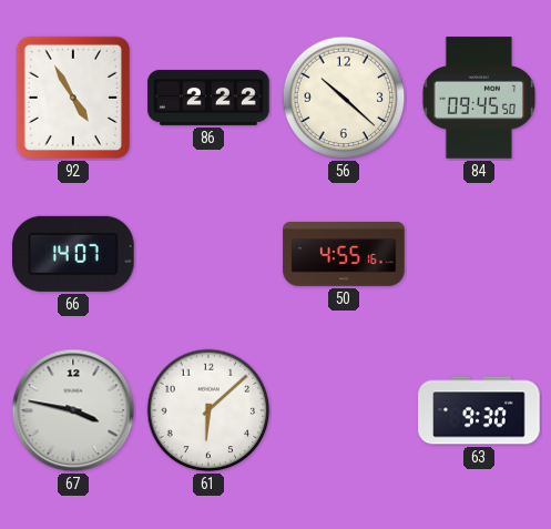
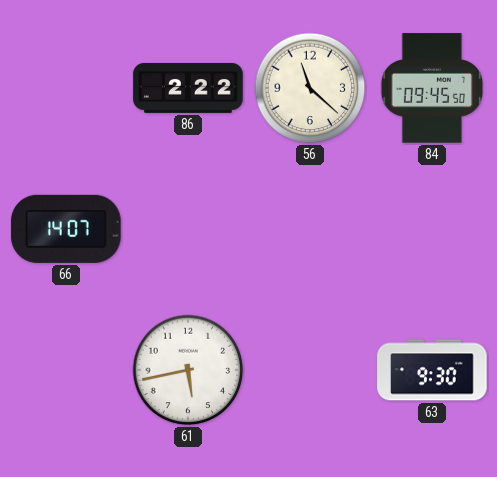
92: 4:55 -> none (73, 98)
56: 10:22 -> 11:22 (310, 88)
50: 4:55 -> none (344, 254)
67: 3:47 -> none (73, 410)
61: 6:08 -> 5:43 (188, 370)
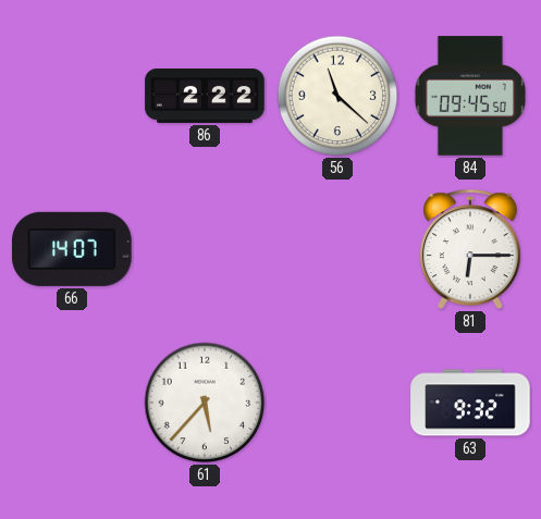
81: none -> 6:15 (471, 249)
61: 5:43 -> 5:37 (205, 403)
63: 9:30 -> 9:32 (470, 403)
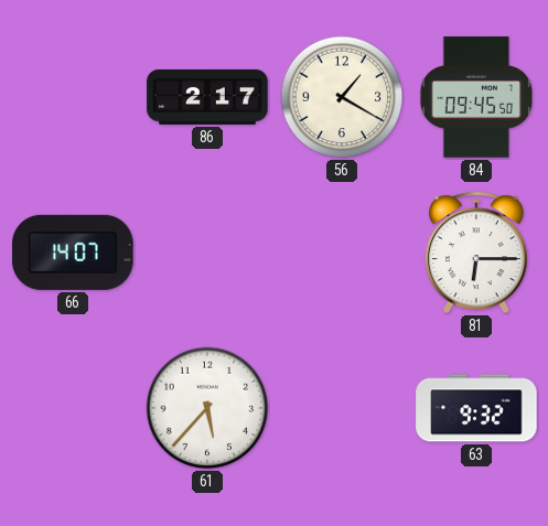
86: 2:22 -> 2:17 (207, 97)
56: 11:22 -> 1:20 (342, 97)
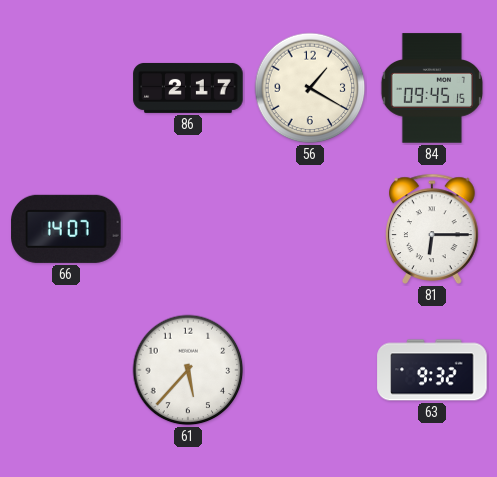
84: 09:45:50 -> 09:45:15 (431, 88)
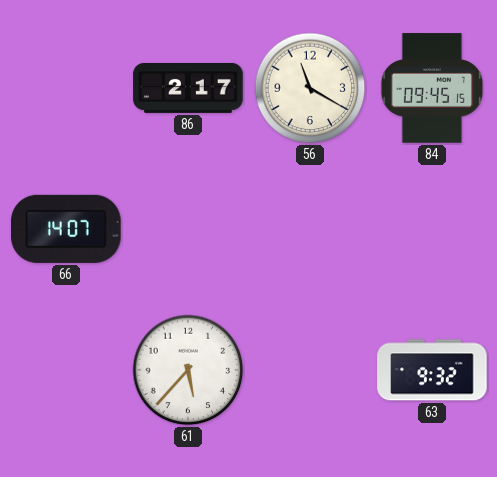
56: 1:20 -> 11:20 (310, 88)
81: 6:15 -> none (433, 229)
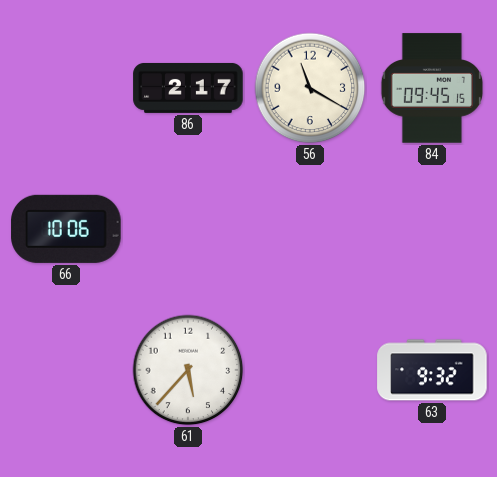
66: 14:07 -> 10:06 (66, 229)
